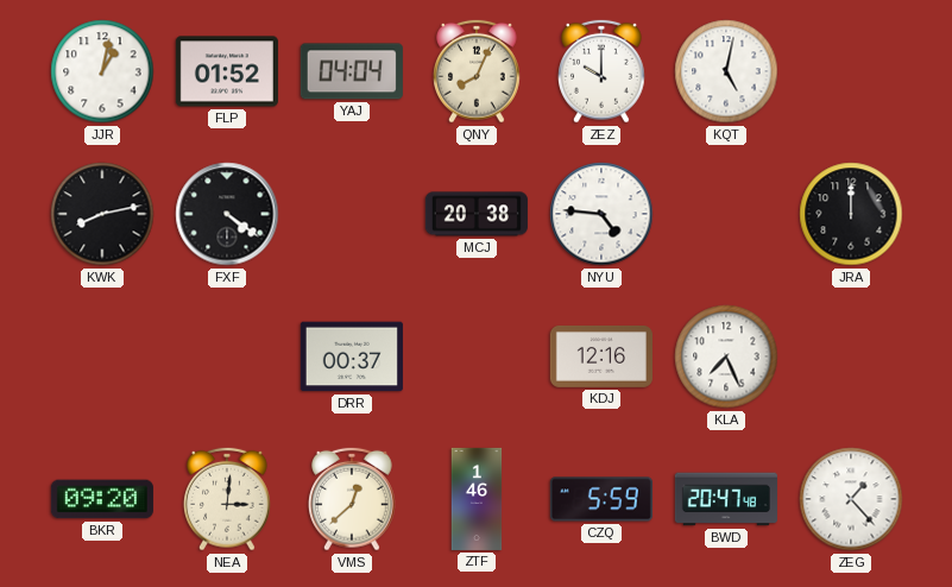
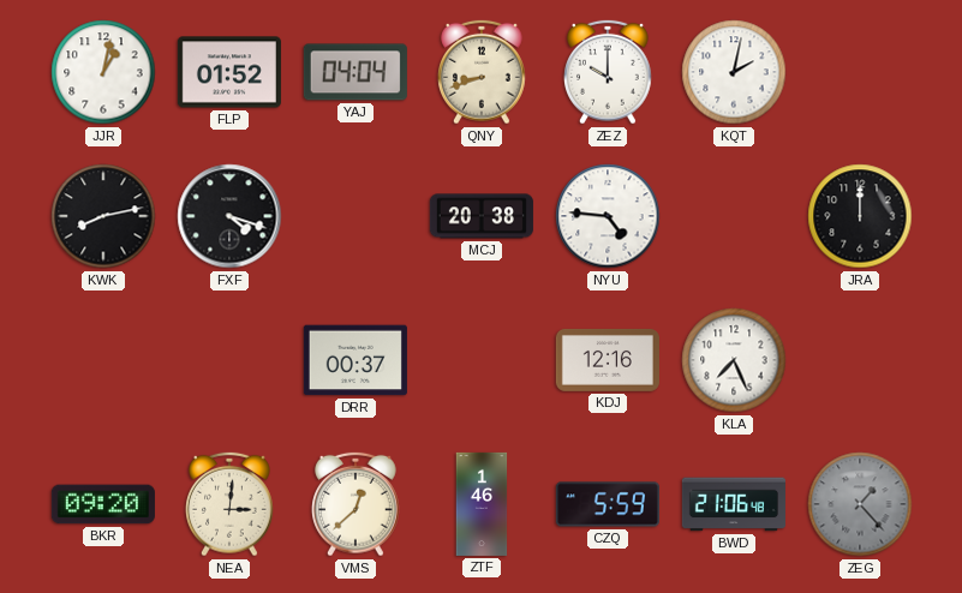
QNY: 8:04 -> 8:42 (483, 72)
KQT: 5:02 -> 2:02 (734, 72)
FXF: 4:21 -> 4:18 (229, 216)
BWD: 20:47 -> 21:06 (734, 504)
ZEG dial: white -> grey (860, 504)
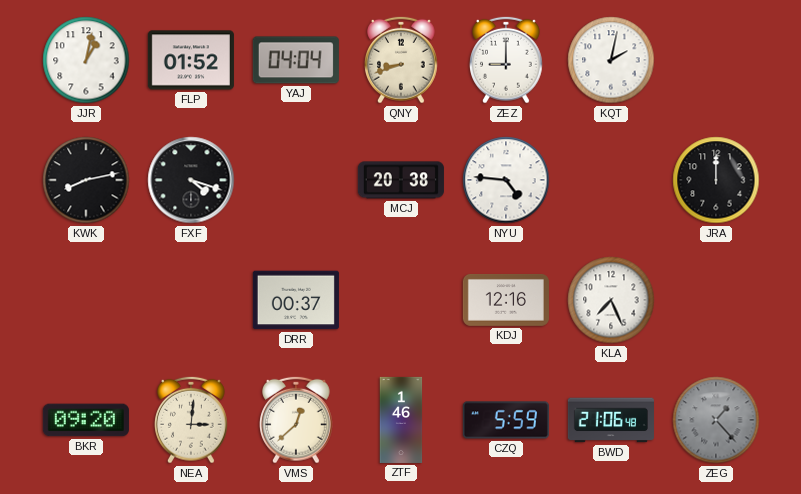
ZEZ: 10:00 -> 9:00 (507, 60)
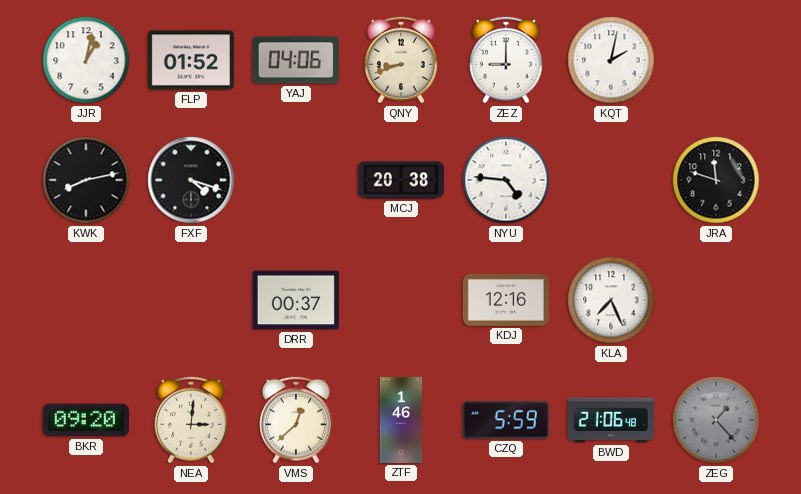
YAJ: 04:04 -> 04:06 (296, 60)
JRA: 12:00 -> 11:48 (716, 180)
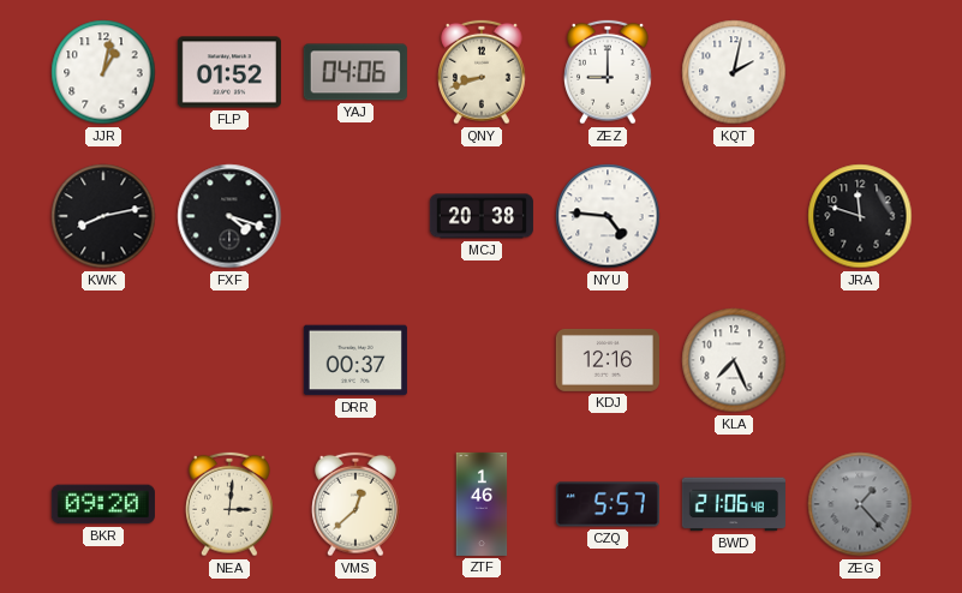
CZQ: 5:59 -> 5:57 (608, 504)
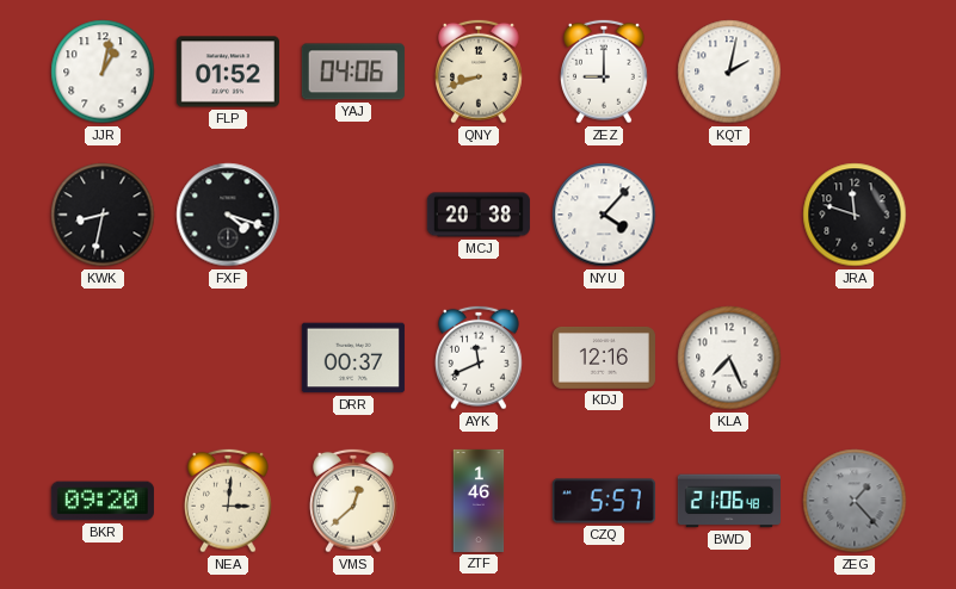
KWK: 8:13 -> 8:32 (103, 215)
NYU: 4:46 -> 4:07 (604, 215)
AYK: none -> 11:41 (480, 358)
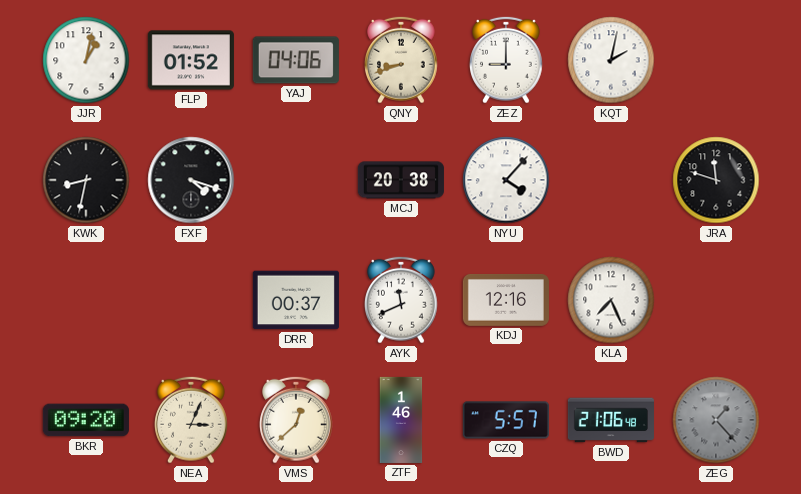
NEA: 3:01 -> 3:04 (192, 420)
